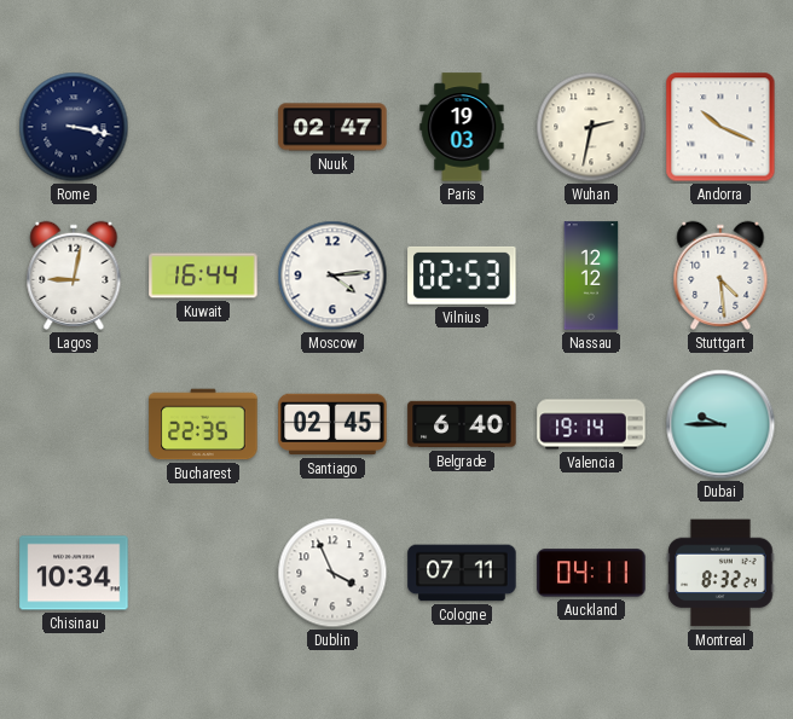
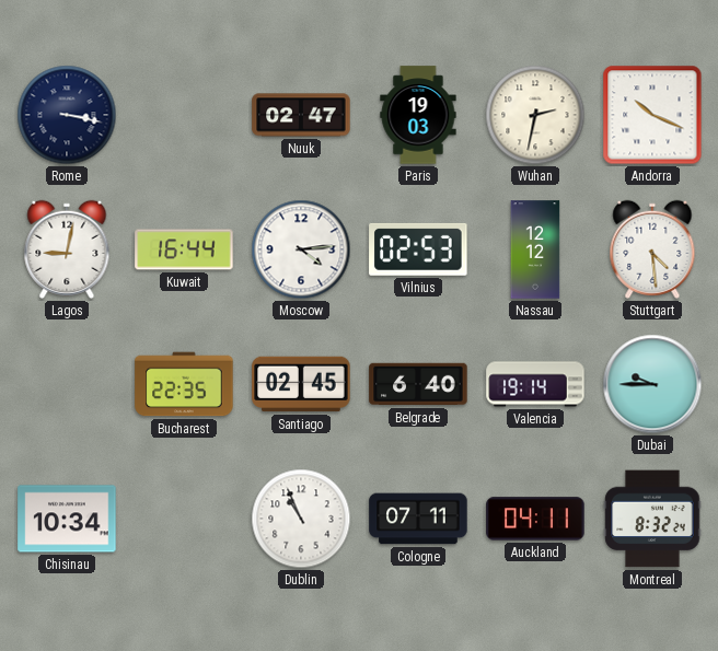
Dublin: 3:56 -> 10:56 (301, 519)
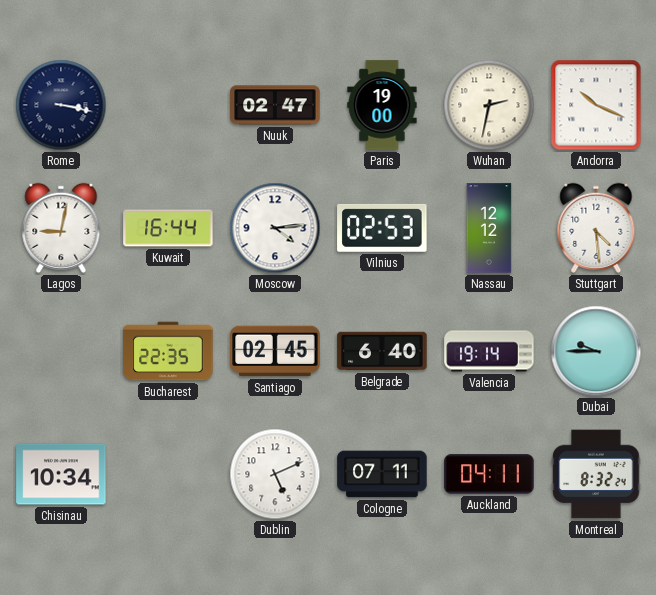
Paris: 19:03 -> 19:00 (382, 105)
Dublin: 10:56 -> 5:11 (275, 474)
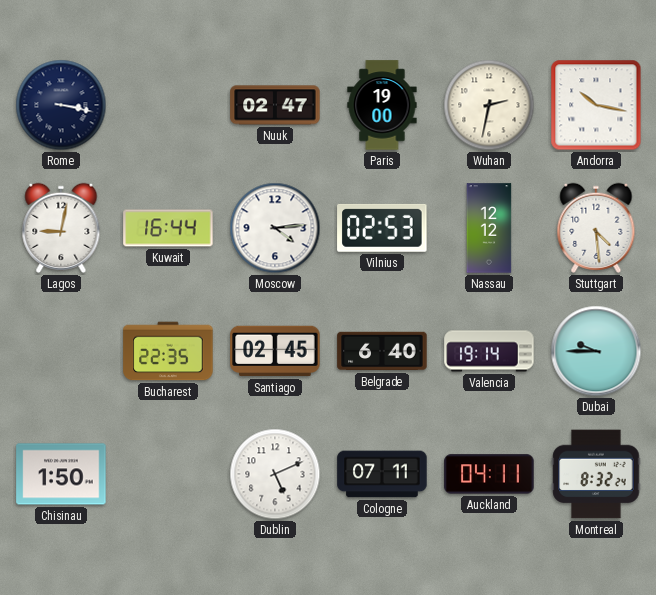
Andorra: 10:19 -> 10:17 (596, 105)
Chisinau: 10:34 -> 1:50 (61, 474)
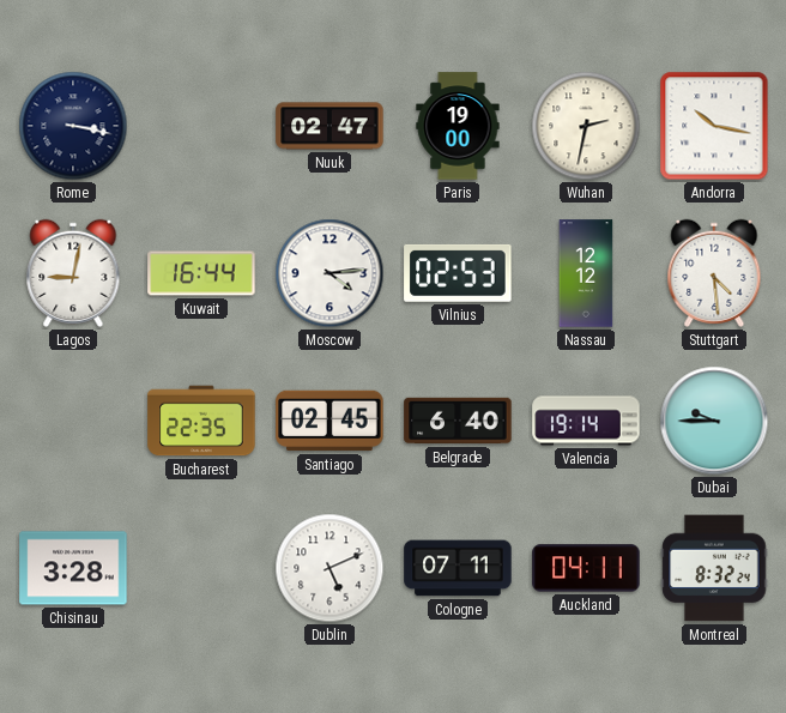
Chisinau: 1:50 -> 3:28 (73, 568)
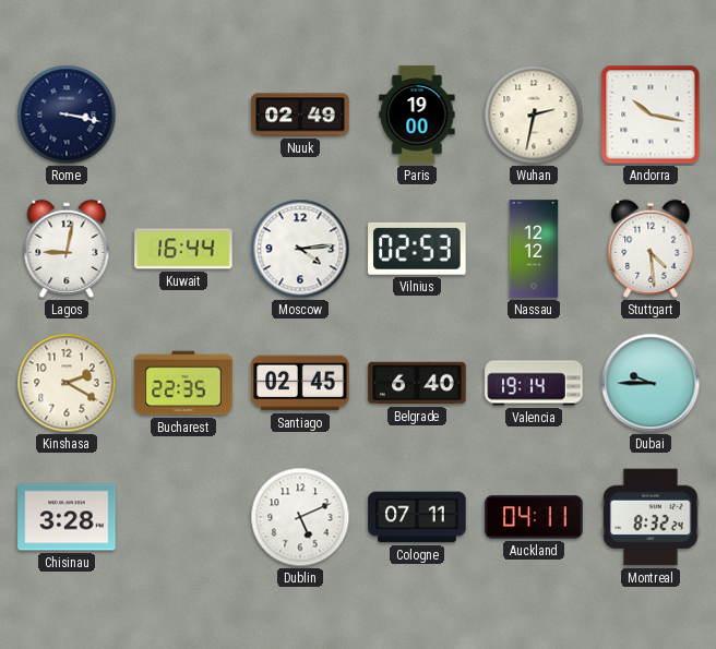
Nuuk: 02:47 -> 02:49 (300, 115)
Kinshasa: none -> 2:20 (67, 383)
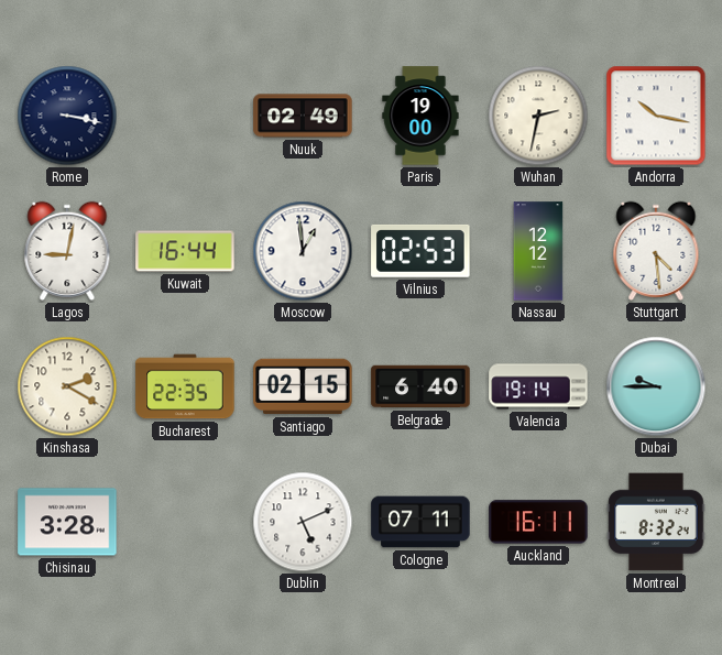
Moscow: 4:14 -> 12:59 (303, 251)
Santiago: 02:45 -> 02:15 (303, 386)
Auckland: 04:11 -> 16:11 (538, 522)
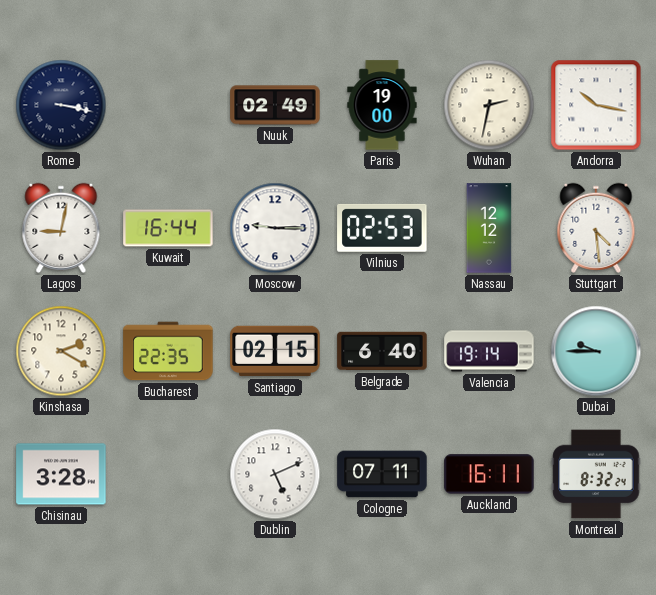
Moscow: 12:59 -> 9:15 (275, 228)
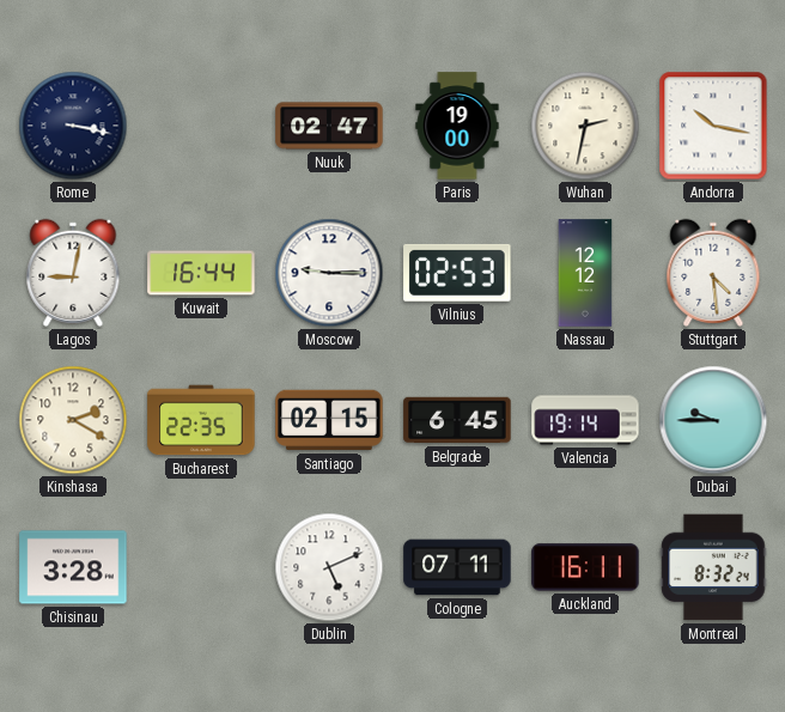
Nuuk: 02:49 -> 02:47 (329, 126)
Belgrade: 6:40 -> 6:45 (457, 420)
